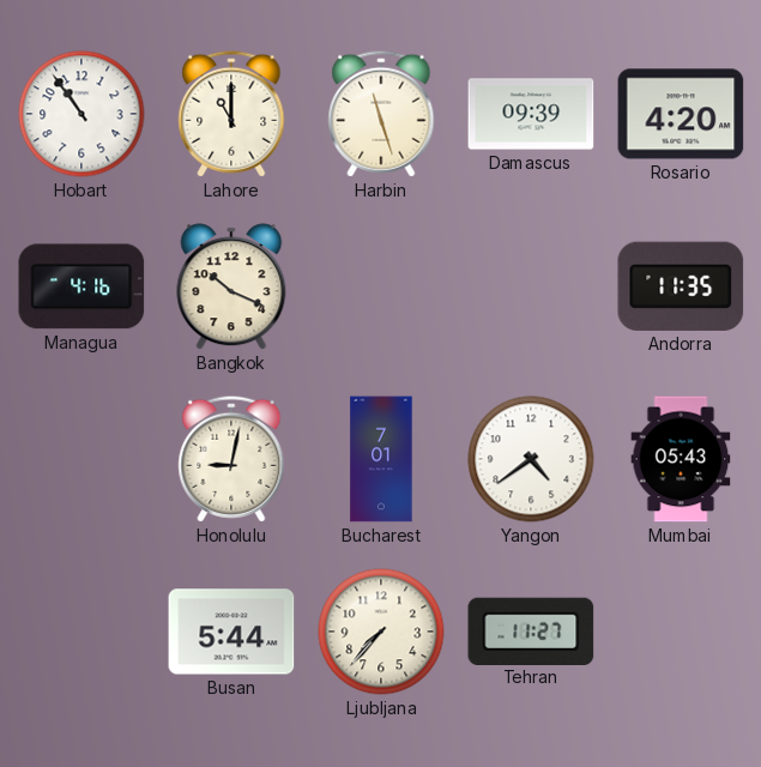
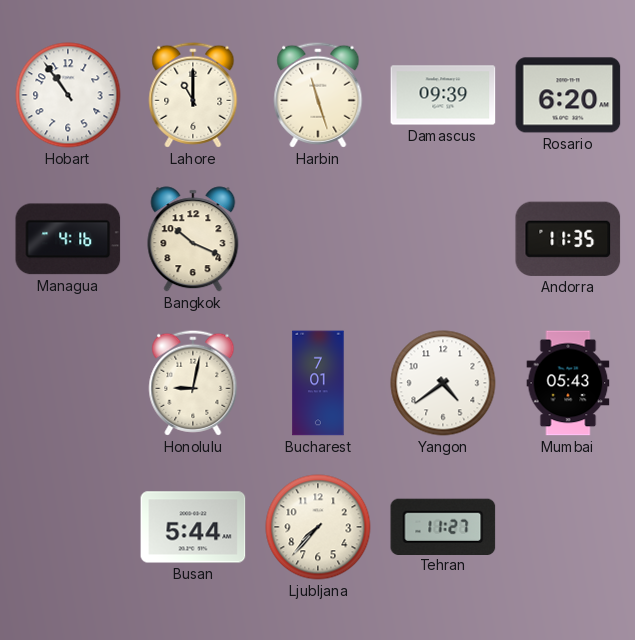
Rosario: 4:20 -> 6:20 (568, 95)
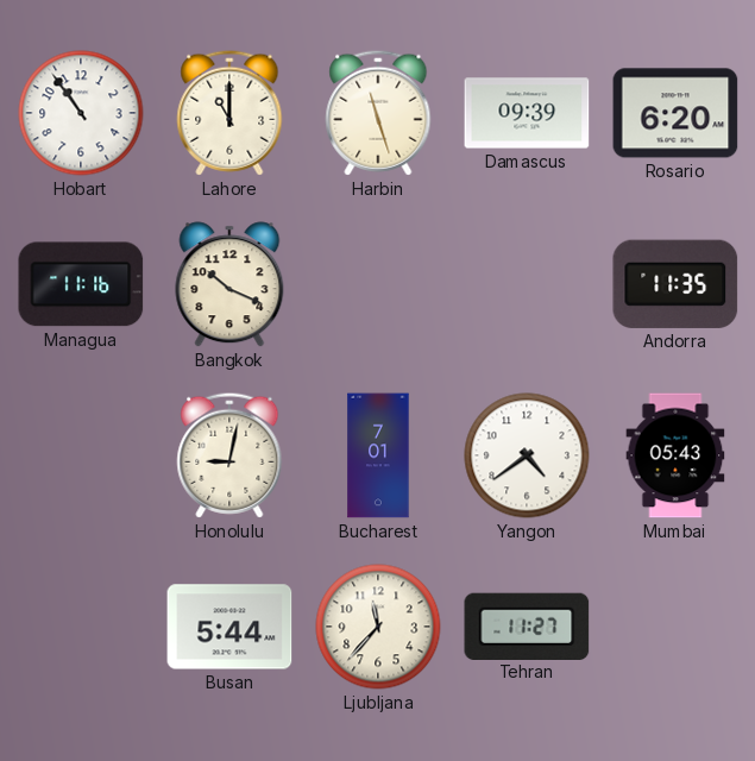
Managua: 4:16 -> 11:16 (81, 284)
Ljubljana: 7:37 -> 11:37 (378, 627)
